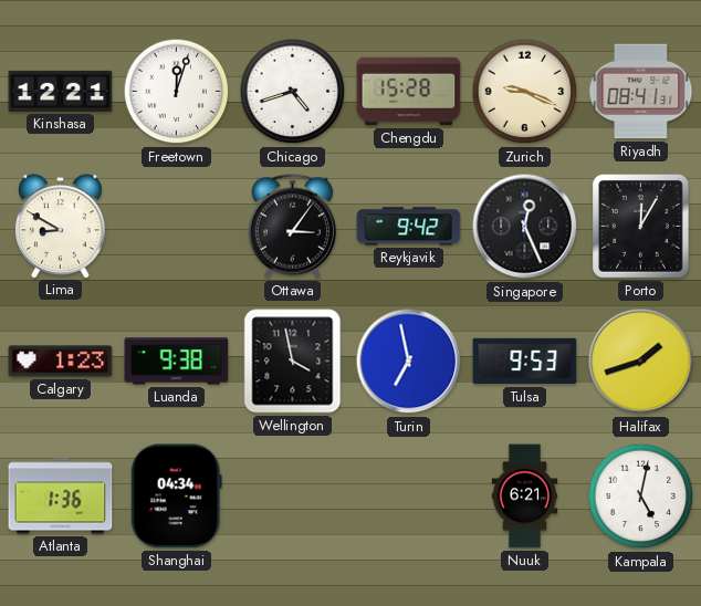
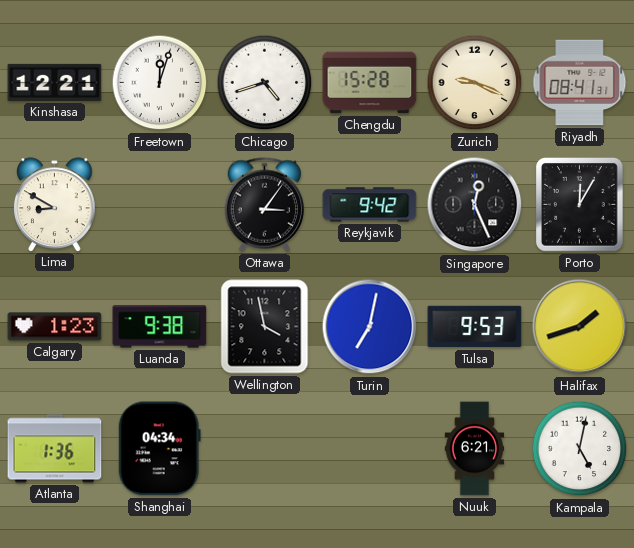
Turin: 6:58 -> 7:02 (370, 327)
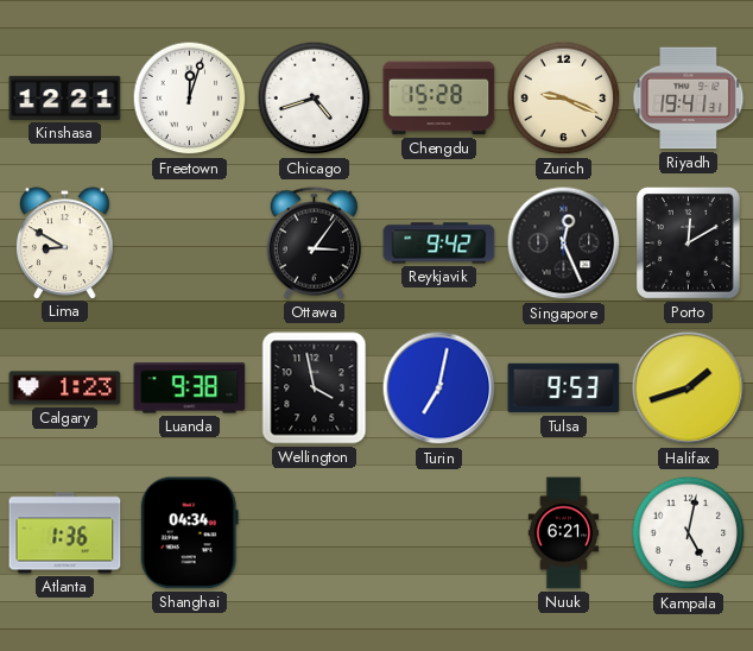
Riyadh: 08:41 -> 19:41 (689, 99)
Porto: 12:05 -> 12:10 (689, 244)
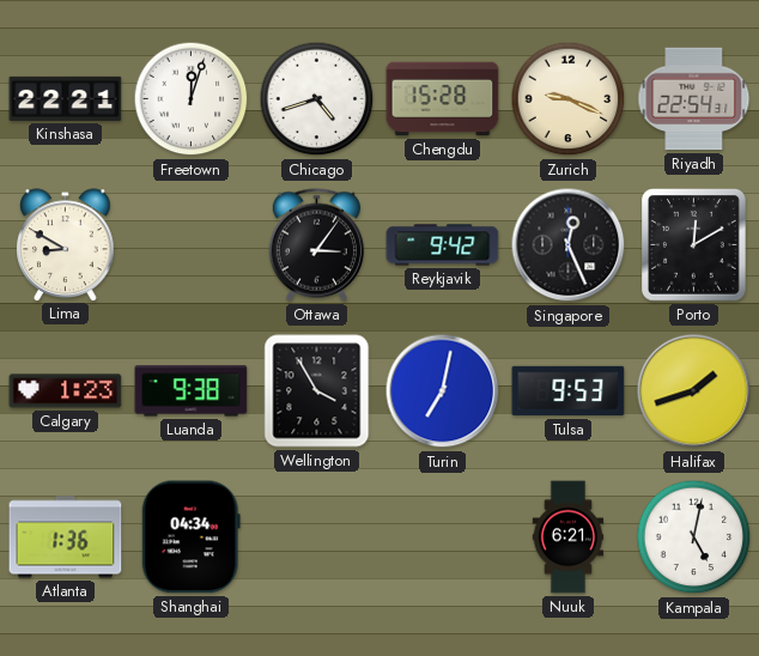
Kinshasa: 12:21 -> 22:21 (66, 98)
Riyadh: 19:41 -> 22:54 (694, 99)
Wellington: 3:58 -> 3:55 (317, 391)
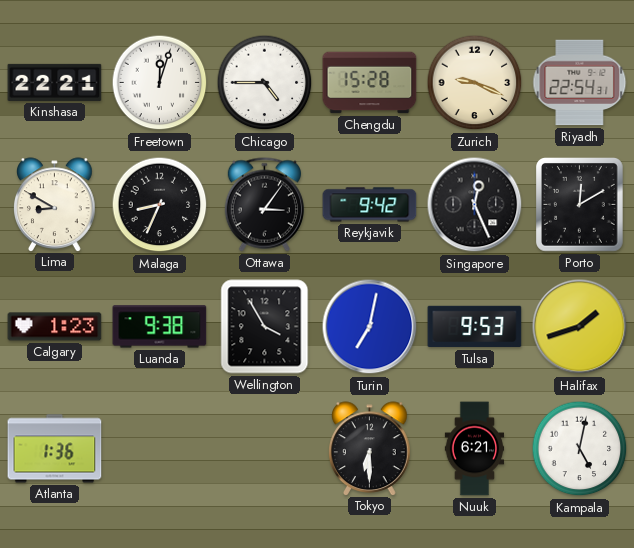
Chicago: 4:42 -> 4:45 (265, 83)
Malaga: none -> 8:34 (160, 205)
Shanghai: 04:34 -> none (190, 537)
Tokyo: none -> 6:30 (370, 448)
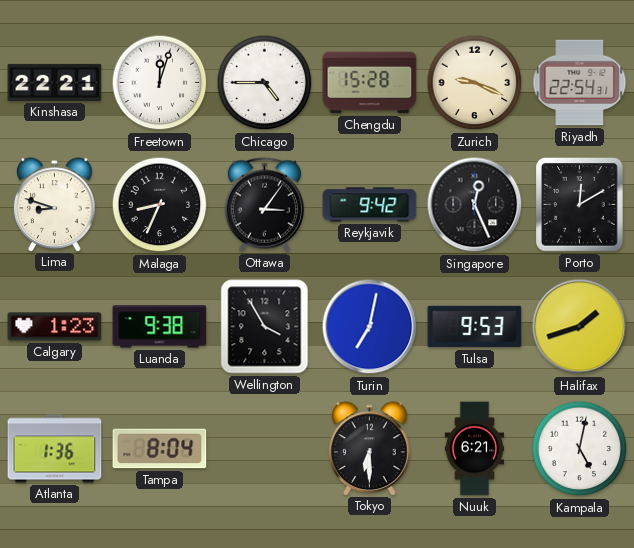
Lima: 8:50 -> 8:48 (55, 204)
Tampa: none -> 8:04 (160, 449)
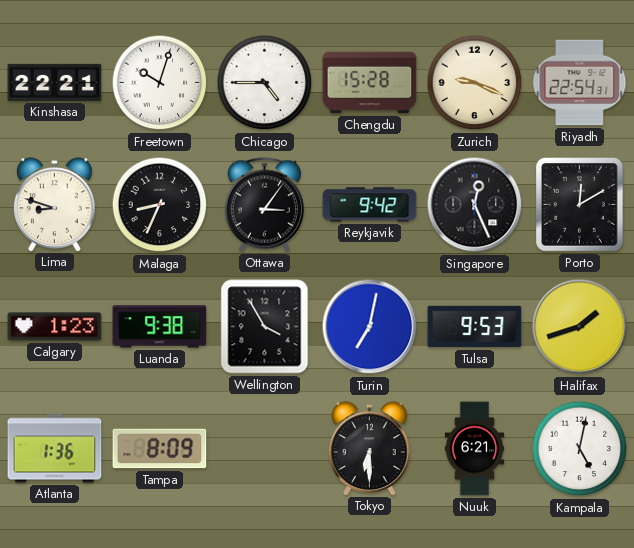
Freetown: 12:03 -> 10:03 (160, 83)
Tampa: 8:04 -> 8:09 (160, 449)
